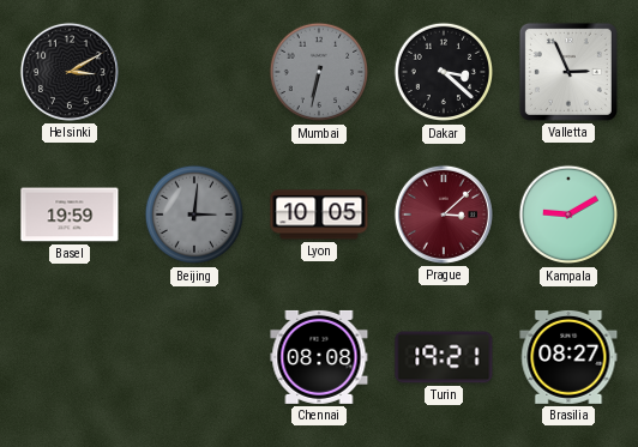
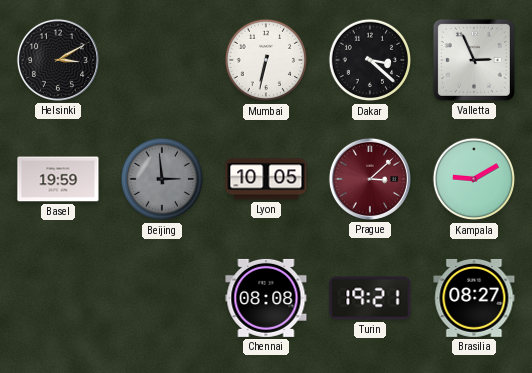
Mumbai dial: grey -> white (266, 60)
Beijing: 3:01 -> 2:59 (162, 179)
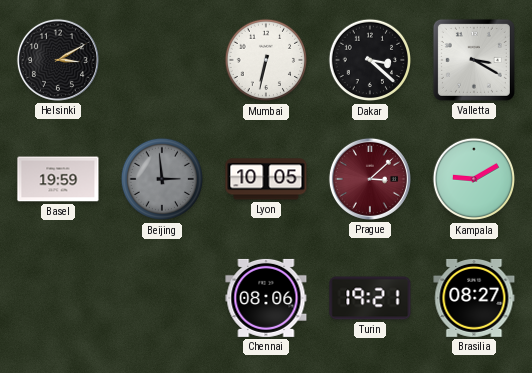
Valletta: 2:56 -> 3:20 (474, 60)
Chennai: 08:08 -> 08:06 (266, 298)
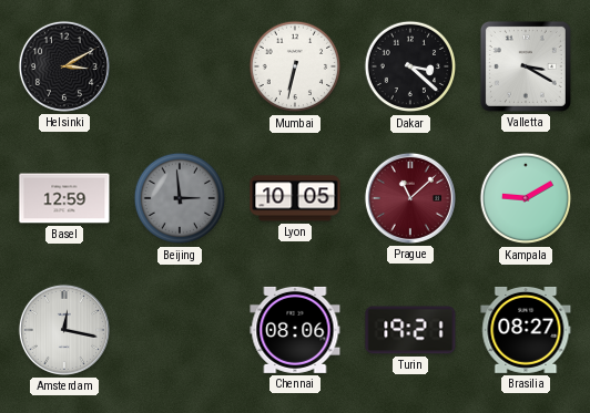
Basel: 19:59 -> 12:59 (64, 198)
Prague: 3:08 -> 11:08 (410, 198)
Amsterdam: none -> 12:17 (64, 330)
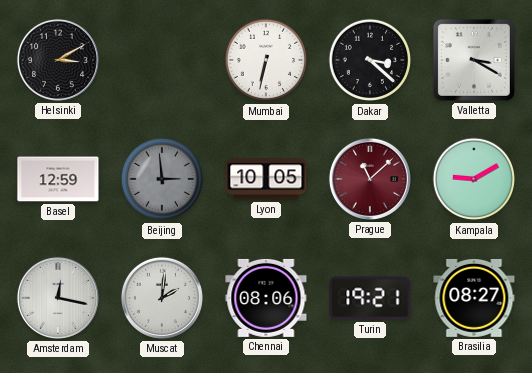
Muscat: none -> 2:01 (162, 298)
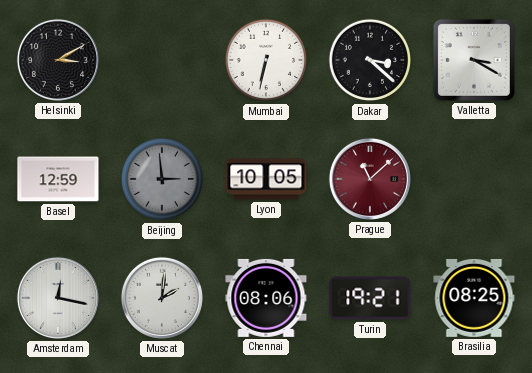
Kampala: 9:10 -> none (474, 179)
Brasilia: 08:27 -> 08:25 (474, 298)
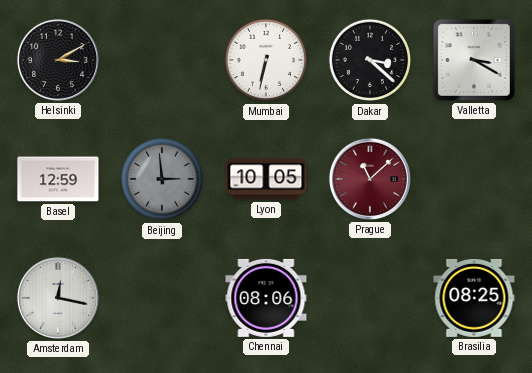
Muscat: 2:01 -> none (162, 298)
Turin: 19:21 -> none (370, 298)
